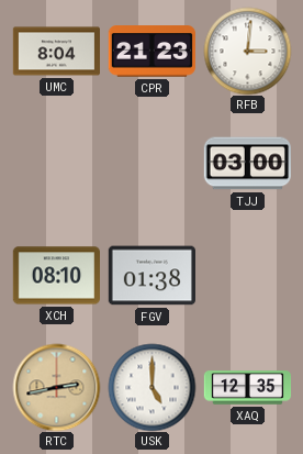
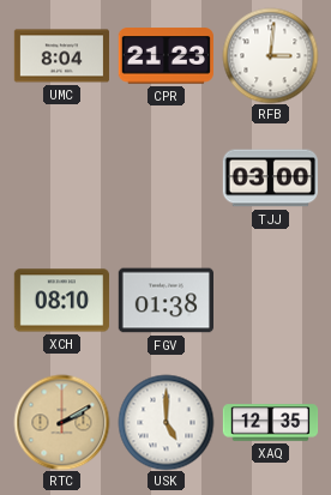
RTC: 2:43 -> 2:10 (61, 422)
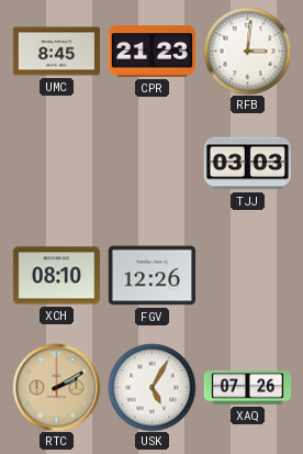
UMC: 8:04 -> 8:45 (56, 52)
TJJ: 03:00 -> 03:03 (247, 164)
FGV: 01:38 -> 12:26 (151, 276)
USK: 5:00 -> 5:05 (151, 387)
XAQ: 12:35 -> 07:26 (247, 388)
